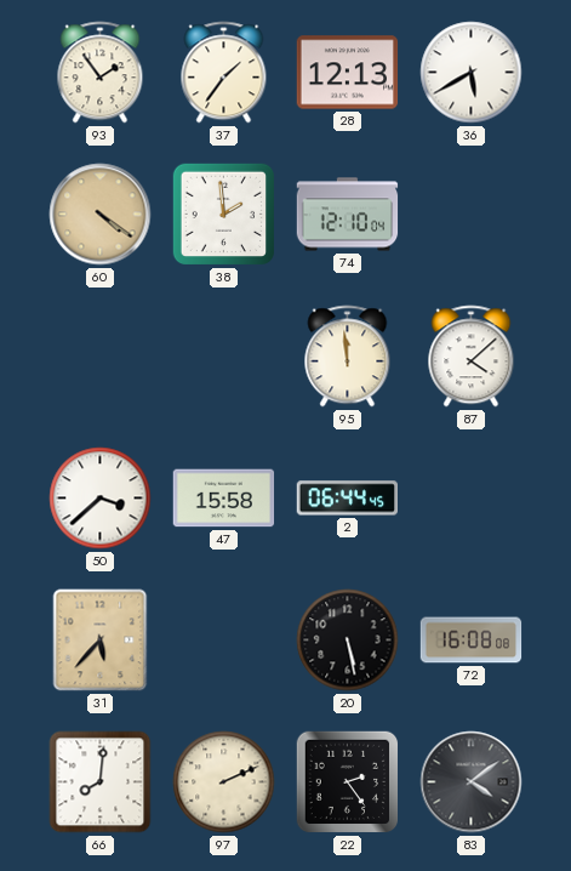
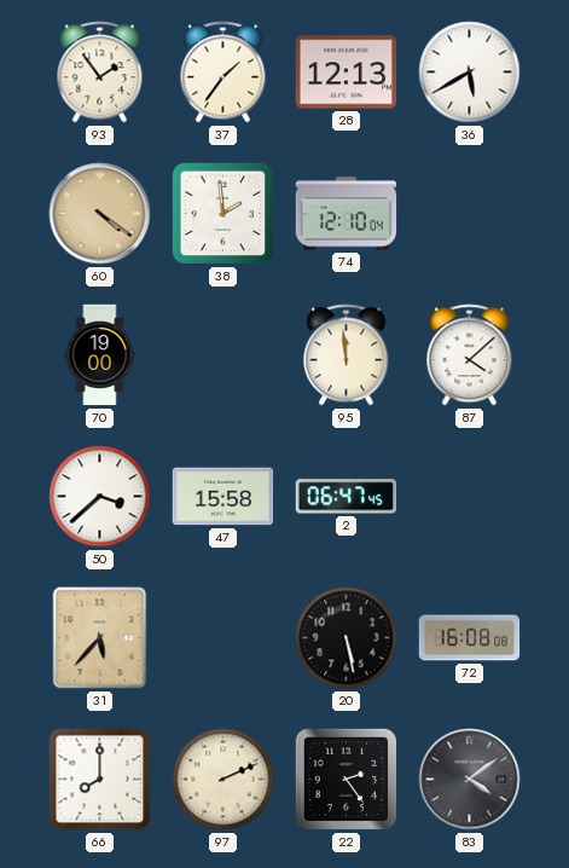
70: none -> 19:00 (100, 355)
2: 06:44 -> 06:47 (346, 497)
66: 8:01 -> 8:00 (100, 780)
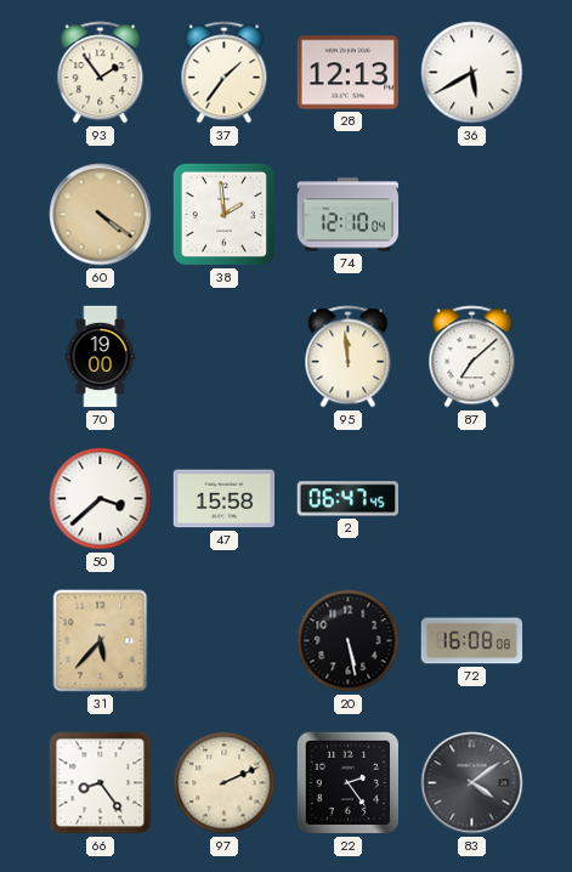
87: 4:08 -> 7:08 (472, 357)
66: 8:00 -> 8:24 (101, 783)
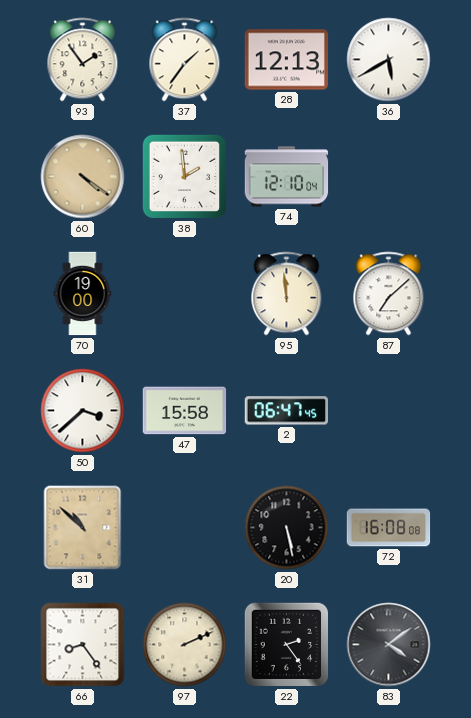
31: 5:37 -> 10:52 (83, 528)
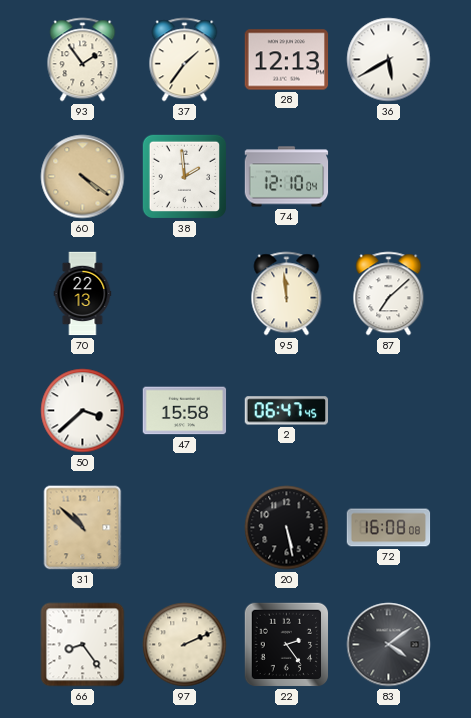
70: 19:00 -> 22:13 (83, 294)
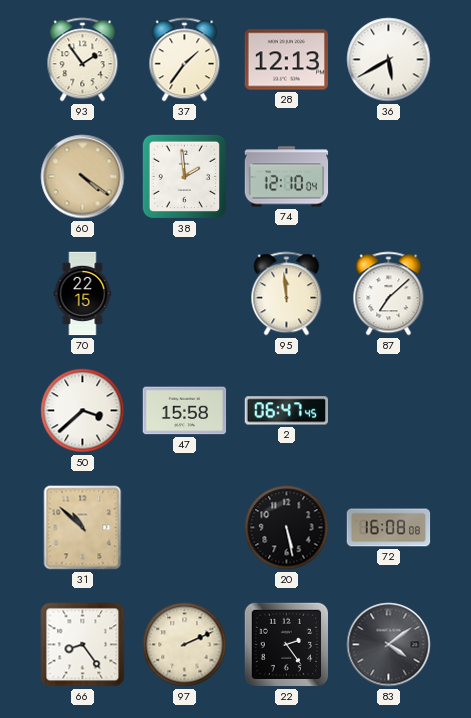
70: 22:13 -> 22:15 (83, 294)
